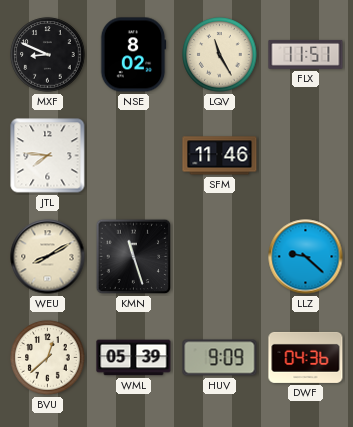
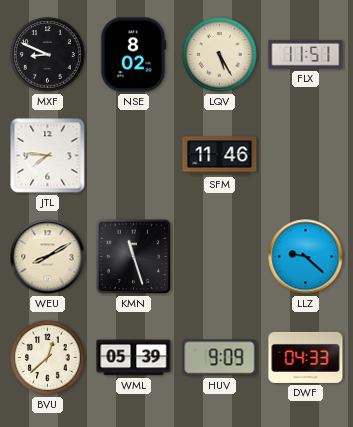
LQV: 11:25 -> 5:25 (220, 55)
DWF: 04:36 -> 04:33 (306, 357)
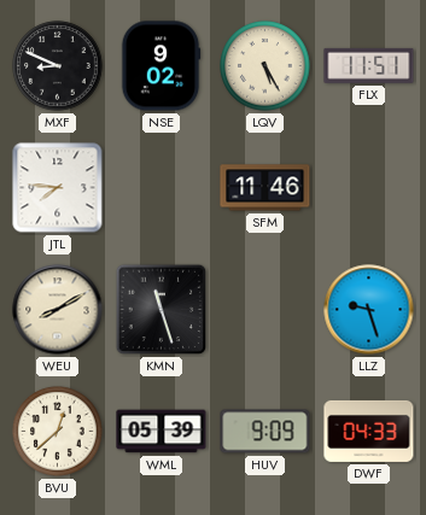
NSE: 8:02 -> 9:02 (161, 66)
LLZ: 9:22 -> 9:27 (369, 310)
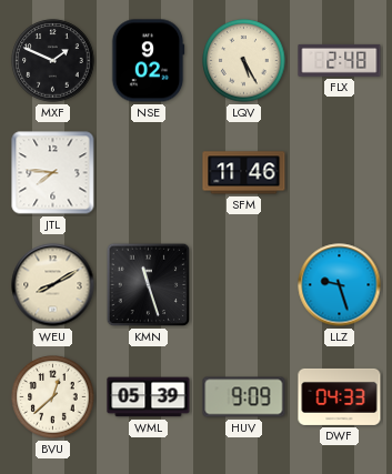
MXF: 8:49 -> 1:49 (53, 61)
FLX: 11:51 -> 2:48 (340, 60)
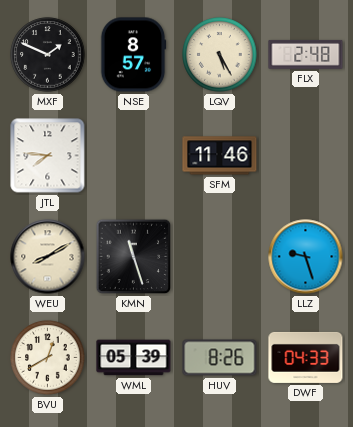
NSE: 9:02 -> 8:57 (133, 55)
BVU: 12:38 -> 12:40 (48, 358)
HUV: 9:09 -> 8:26 (220, 358)
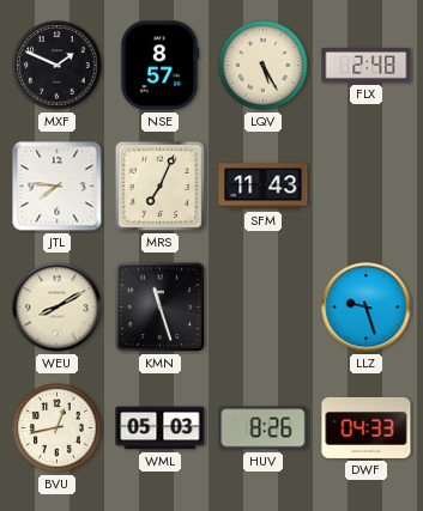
MRS: none -> 7:04 (161, 187)
SFM: 11:46 -> 11:43 (264, 187)
BVU: 12:40 -> 12:43 (58, 428)
WML: 05:39 -> 05:03 (161, 428)
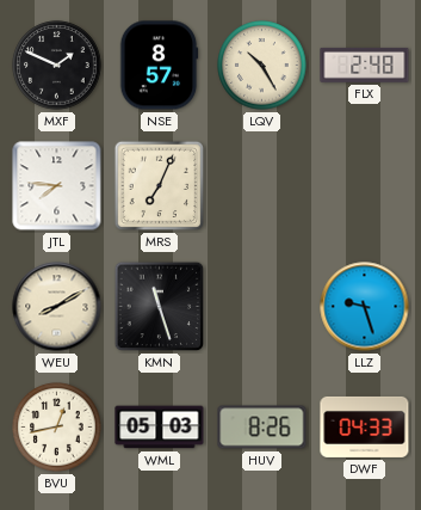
LQV: 5:25 -> 10:25 (262, 66)
SFM: 11:43 -> none (264, 187)
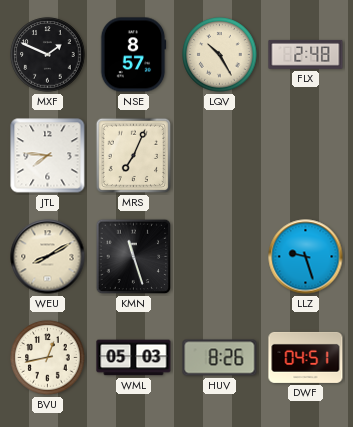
DWF: 04:33 -> 04:51 (306, 357)
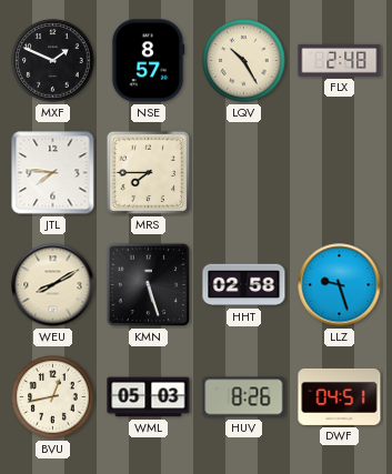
MRS: 7:04 -> 7:45 (149, 173)
KMN: 11:27 -> 5:27 (149, 285)
HHT: none -> 02:58 (244, 285)
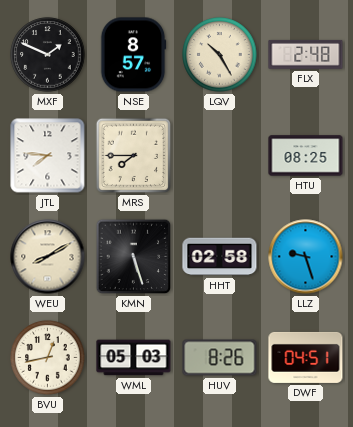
HTU: none -> 08:25 (306, 156)
